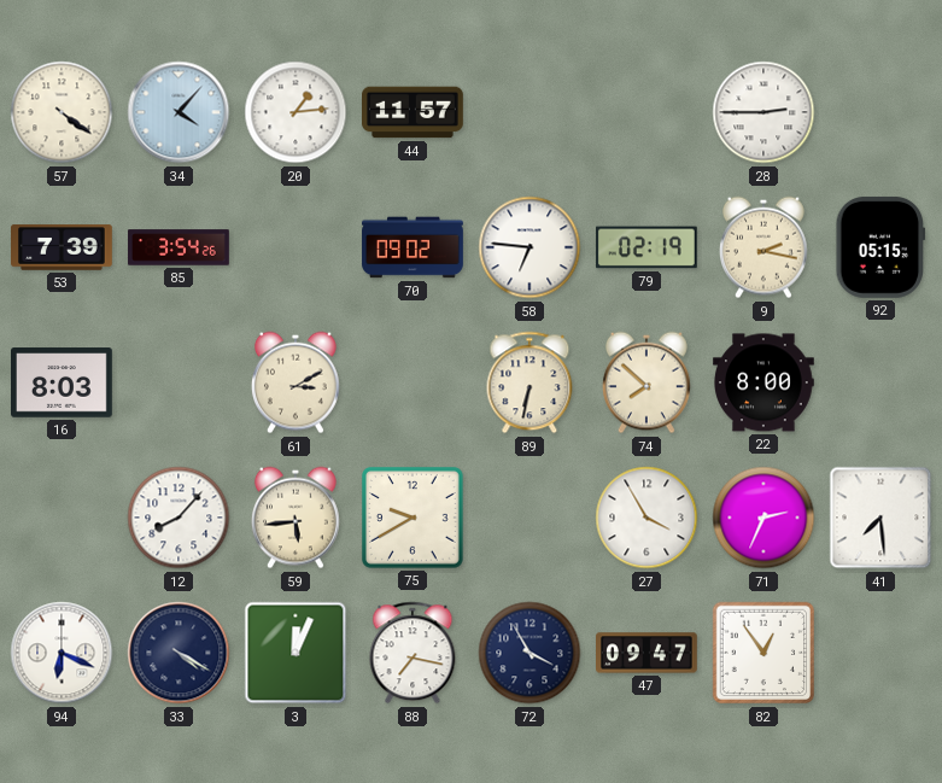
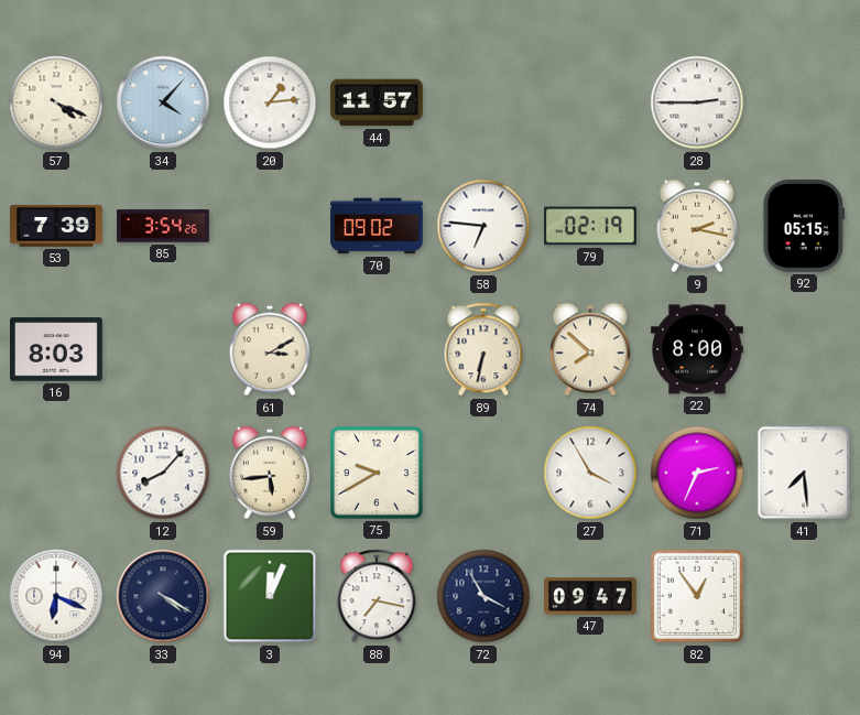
57: 4:21 -> 4:19 (56, 102)
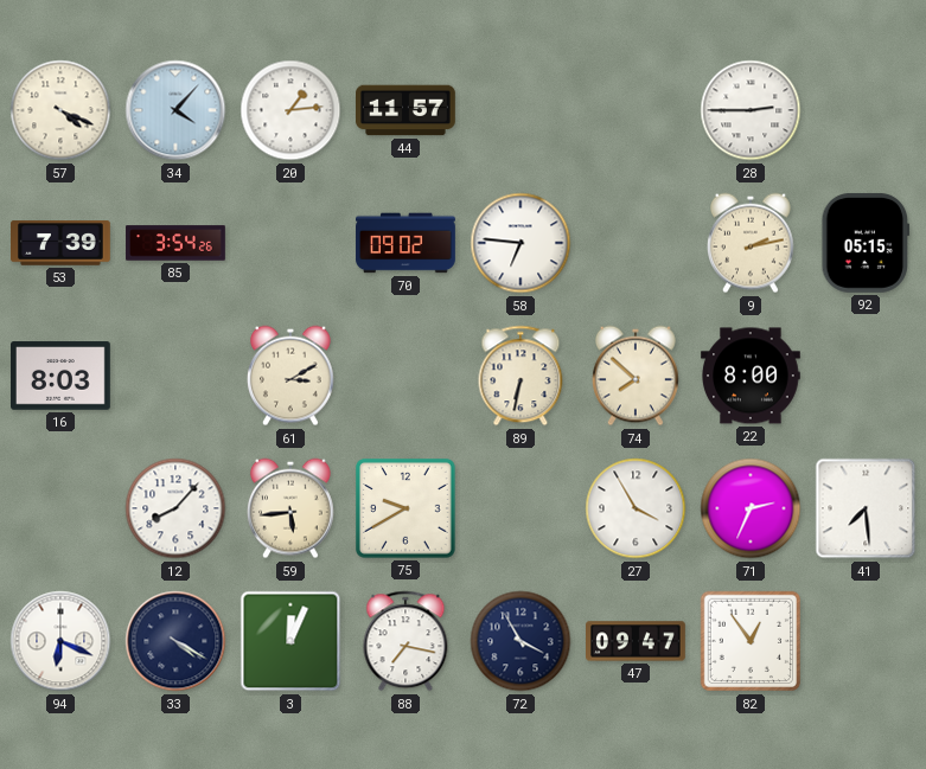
79: 02:19 -> none (591, 226)
9: 2:17 -> 2:13 (751, 243)
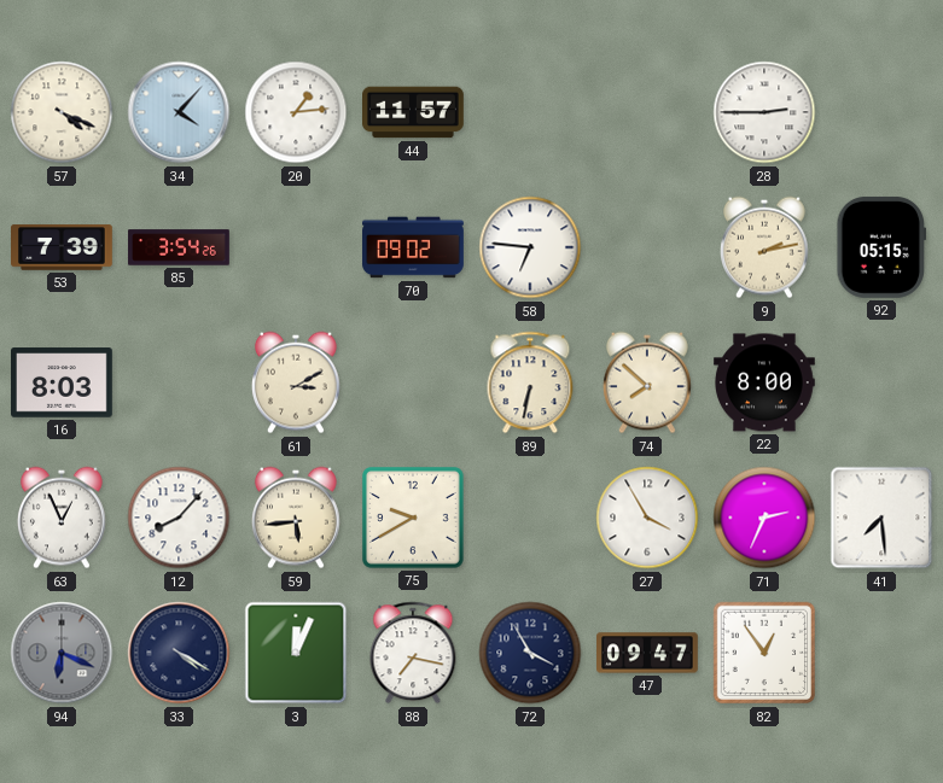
63: none -> 12:56 (62, 518)
94 dial: white -> grey (62, 653)
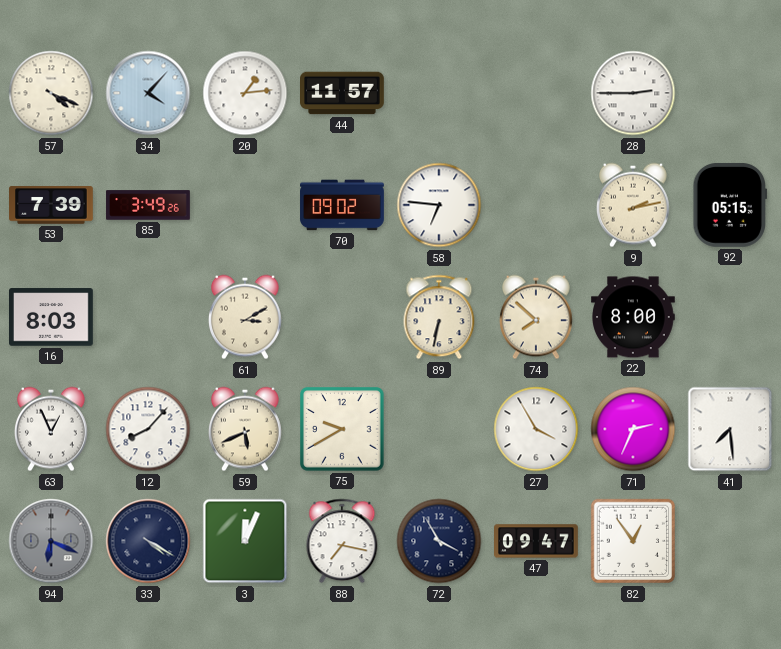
85: 3:54 -> 3:49 (148, 205)
59: 5:44 -> 5:41 (245, 429)
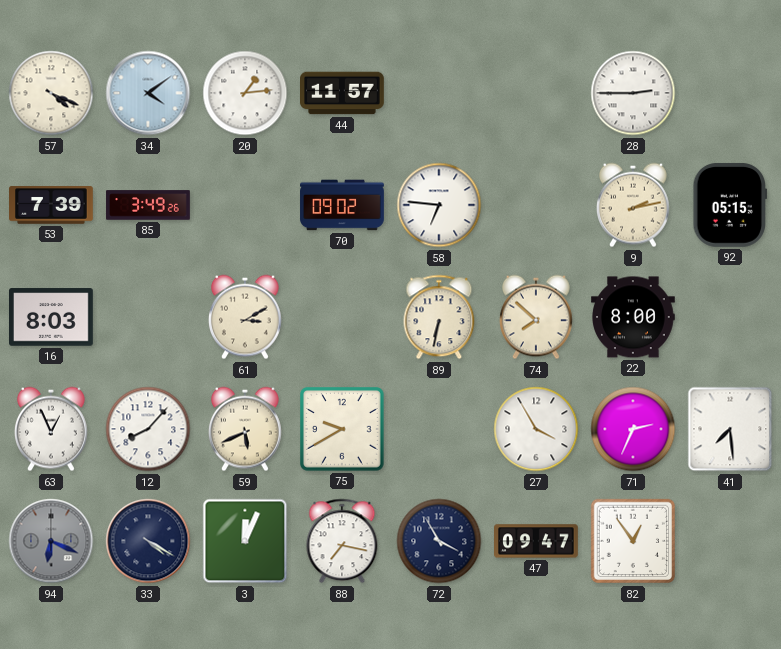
34: 4:07 -> 4:09 (148, 93)
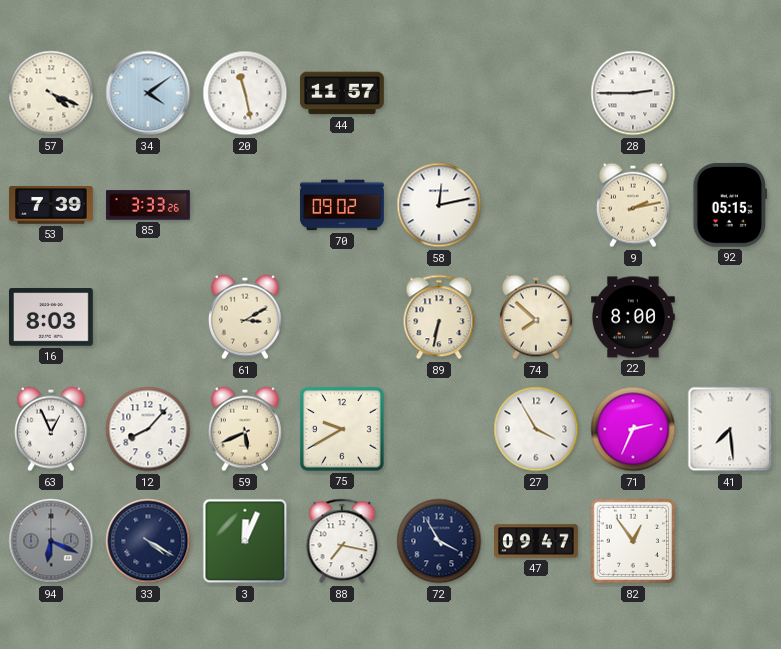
20: 1:14 -> 11:28 (245, 93)
85: 3:49 -> 3:33 (148, 205)
58: 6:46 -> 12:13 (439, 205)
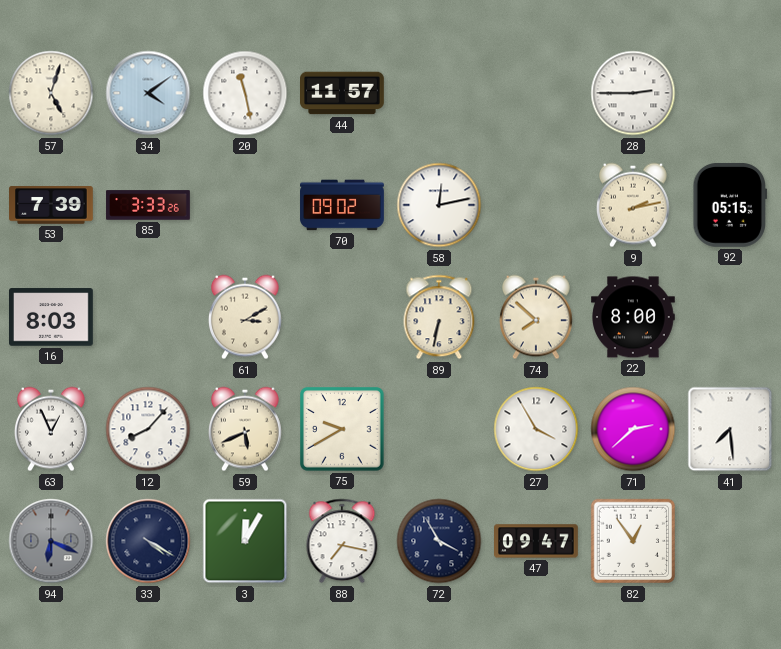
57: 4:19 -> 5:03 (51, 93)
71: 2:34 -> 2:38 (633, 429)
3: 12:04 -> 12:05 (245, 541)
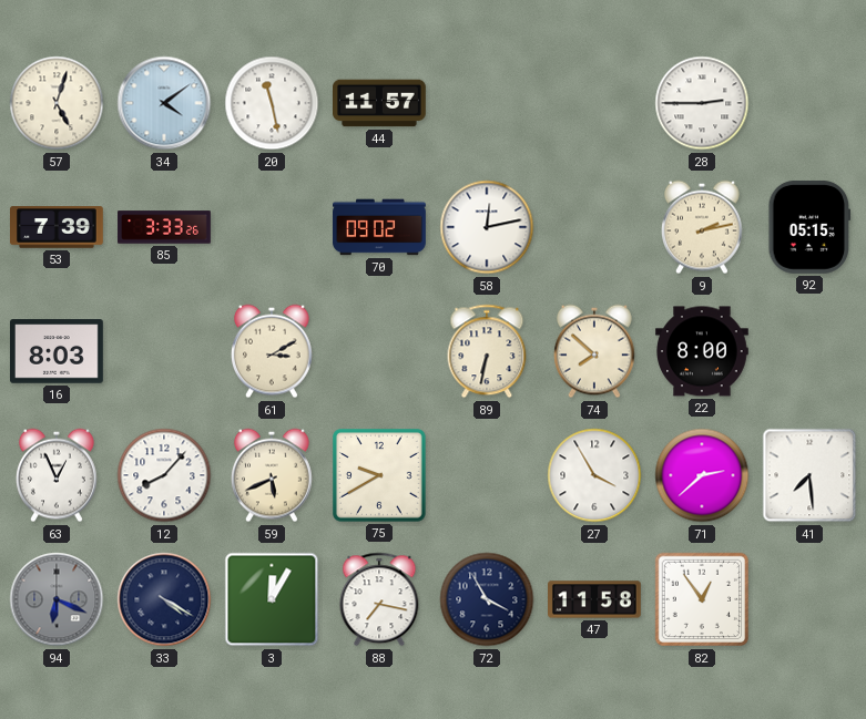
47: 09:47 -> 11:58 (595, 599)
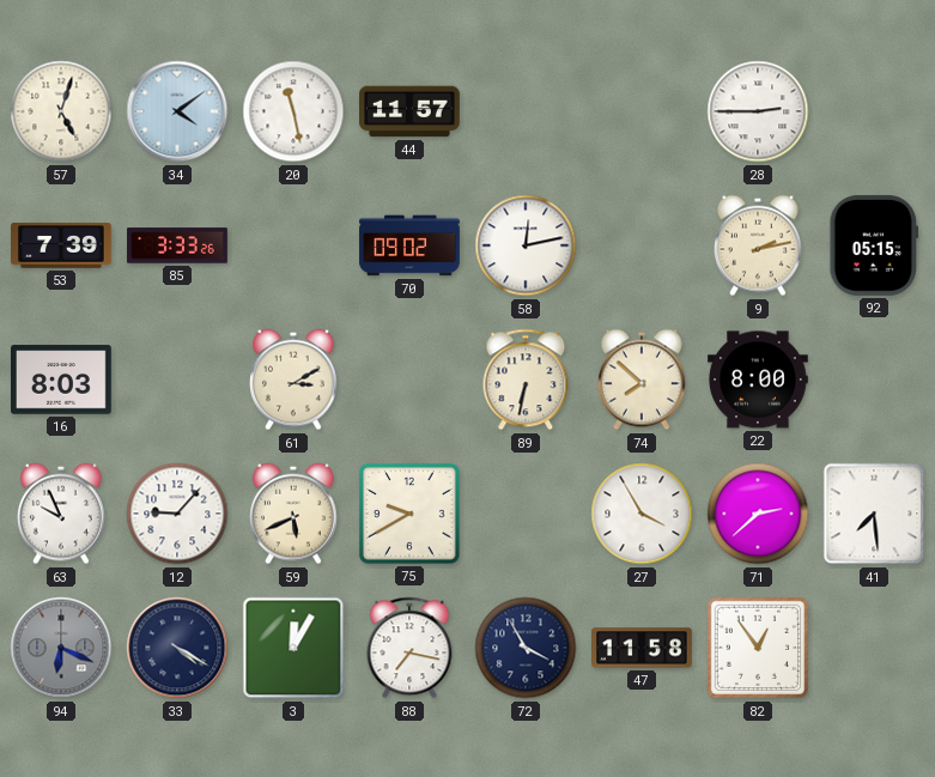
63: 12:56 -> 9:56 (61, 514)
12: 8:07 -> 9:07 (177, 514)
